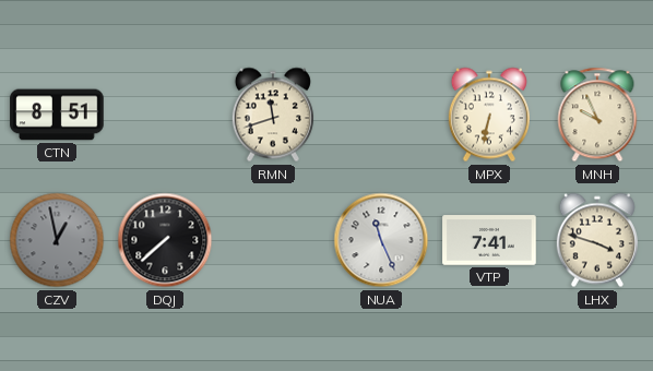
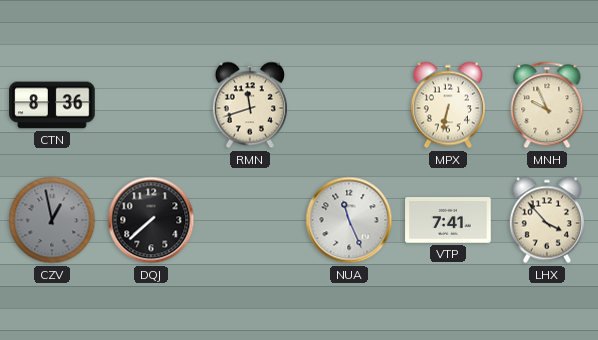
CTN: 8:51 -> 8:36 (52, 105)
LHX: 3:48 -> 3:53 (547, 220)
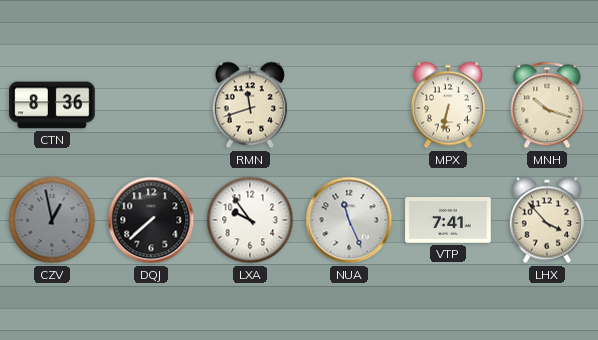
MNH: 9:56 -> 10:18 (547, 105)
LXA: none -> 9:54 (250, 220)
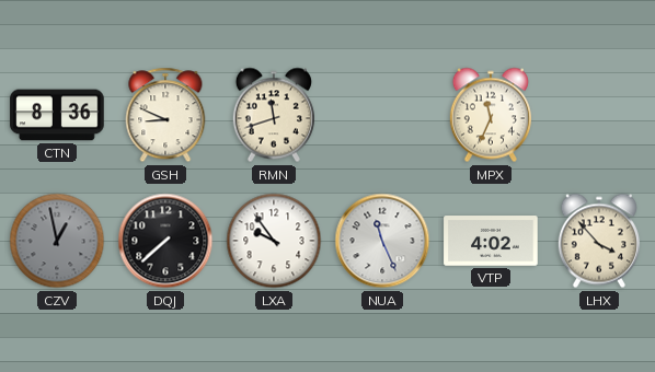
GSH: none -> 8:49 (165, 115)
MPX: 6:32 -> 11:34 (491, 115)
MNH: 10:18 -> none (547, 105)
VTP: 7:41 -> 4:02 (491, 241)
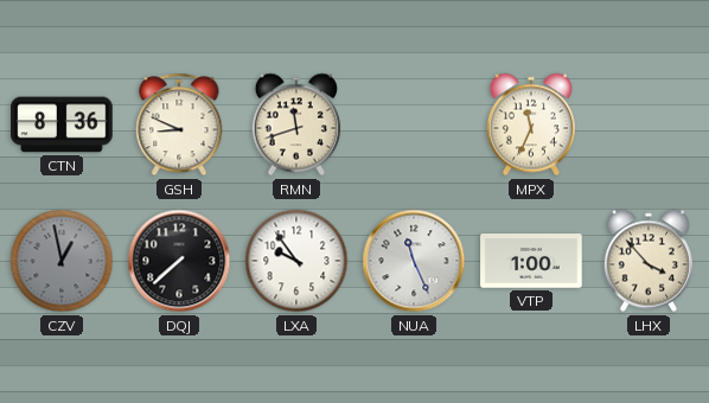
VTP: 4:02 -> 1:00 (531, 261)
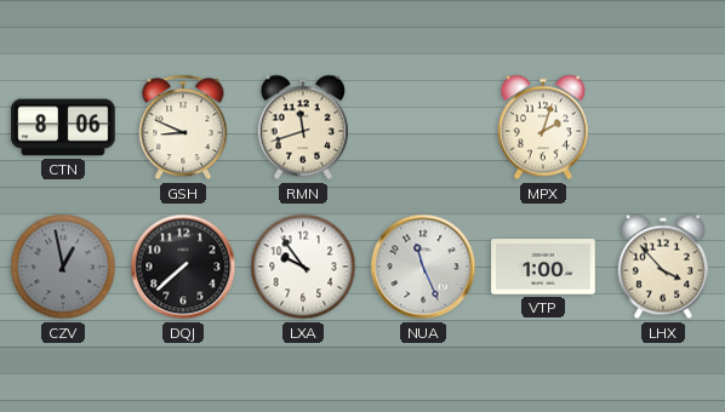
CTN: 8:36 -> 8:06 (63, 127)
MPX: 11:34 -> 2:03 (543, 127)
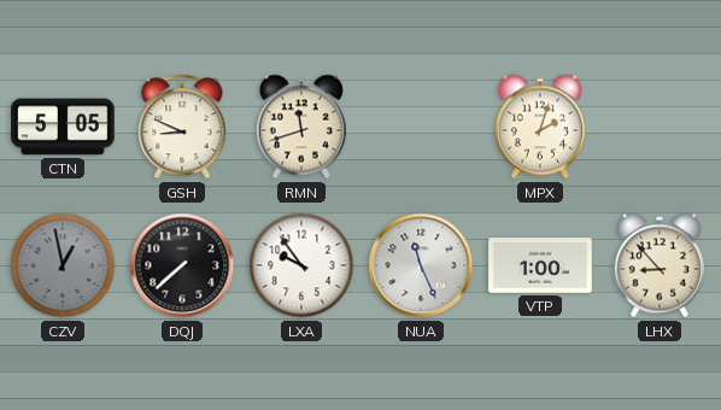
CTN: 8:06 -> 5:05 (63, 127)
LHX: 3:53 -> 8:53 (660, 265)
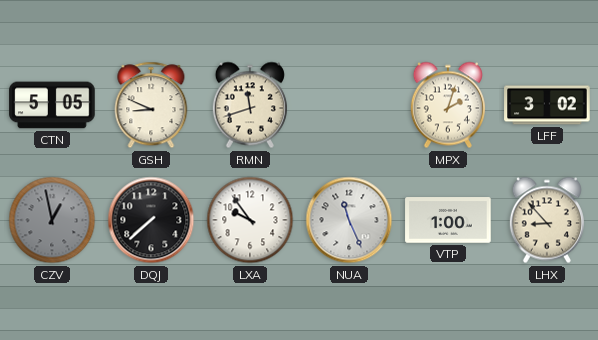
LFF: none -> 3:02 (547, 105)
